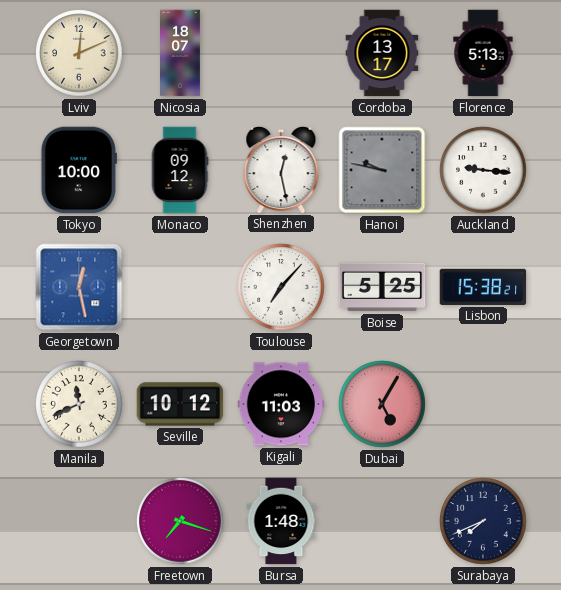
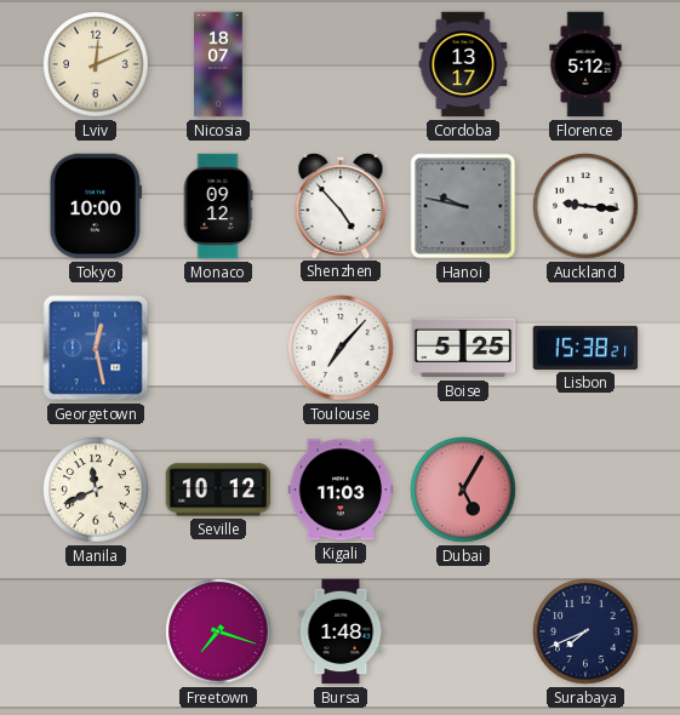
Florence: 5:13 -> 5:12 (585, 64)
Shenzhen: 12:28 -> 4:53 (341, 205)
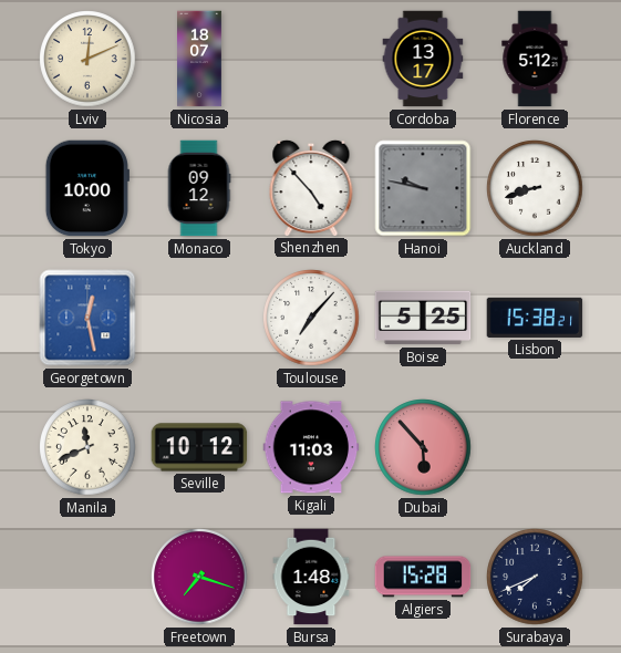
Auckland: 9:16 -> 8:42 (535, 188)
Dubai: 5:05 -> 5:53 (423, 447)
Algiers: none -> 15:28 (423, 577)
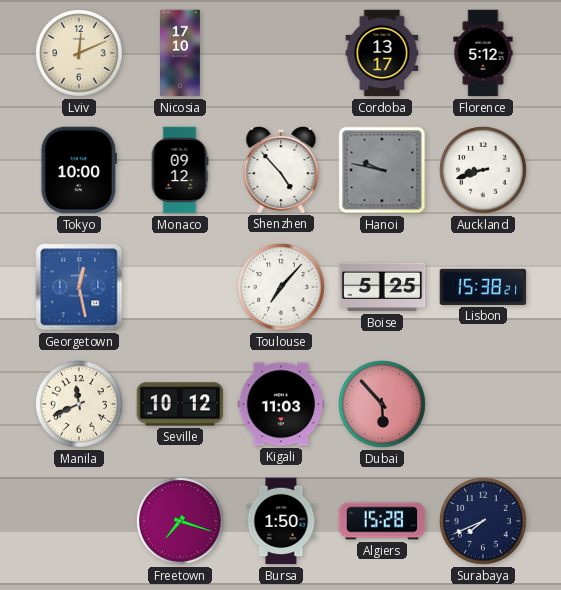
Nicosia: 18:07 -> 17:10 (181, 53)
Bursa: 1:48 -> 1:50 (281, 521)
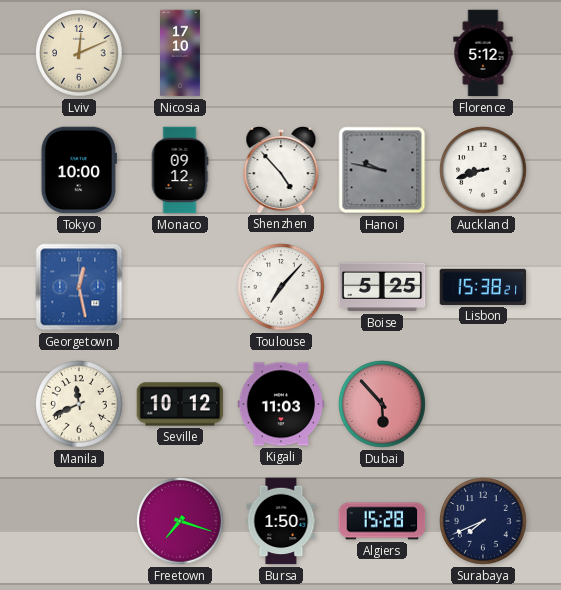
Cordoba: 13:17 -> none (382, 53)
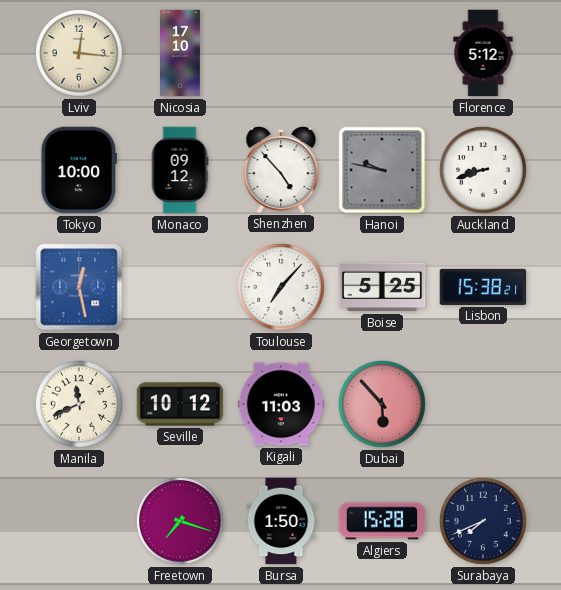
Lviv: 12:11 -> 12:16 (79, 53)
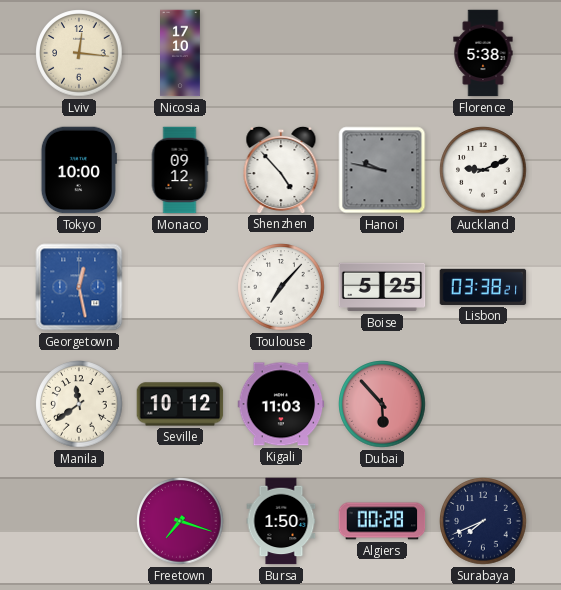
Florence: 5:12 -> 5:38 (483, 53)
Auckland: 8:42 -> 9:11 (483, 170)
Lisbon: 15:38 -> 03:38 (483, 287)
Manila: 11:41 -> 11:39 (79, 404)
Algiers: 15:28 -> 00:28 (382, 521)
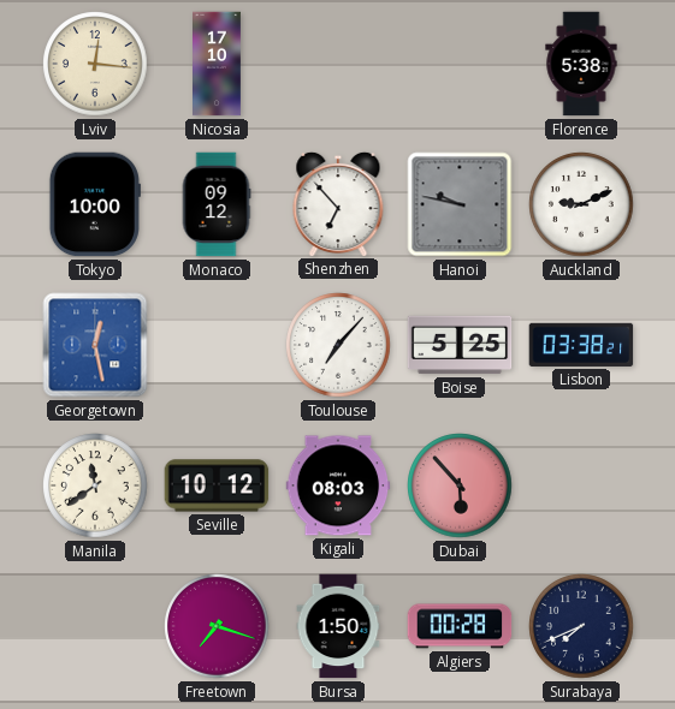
Shenzhen: 4:53 -> 6:53 (338, 203)
Kigali: 11:03 -> 08:03 (338, 485)
